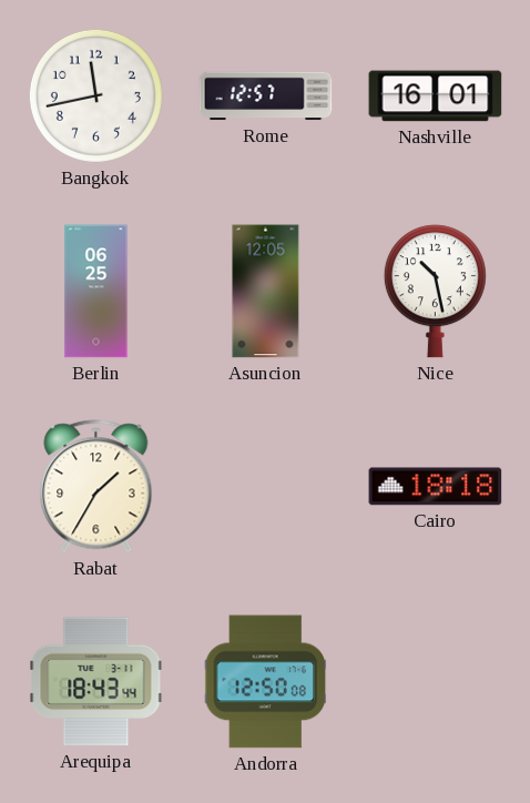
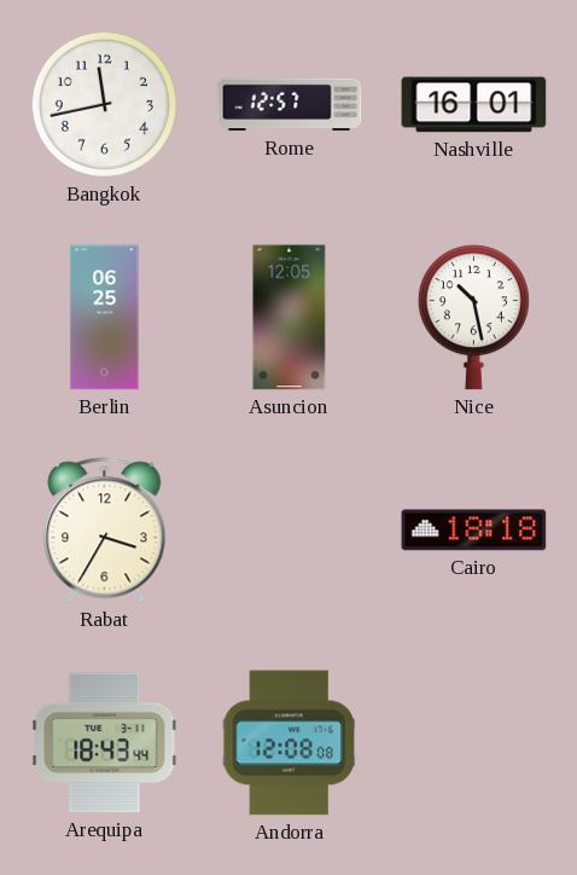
Rabat: 1:35 -> 3:35 (105, 531)
Andorra: 12:50 -> 12:08 (290, 743)
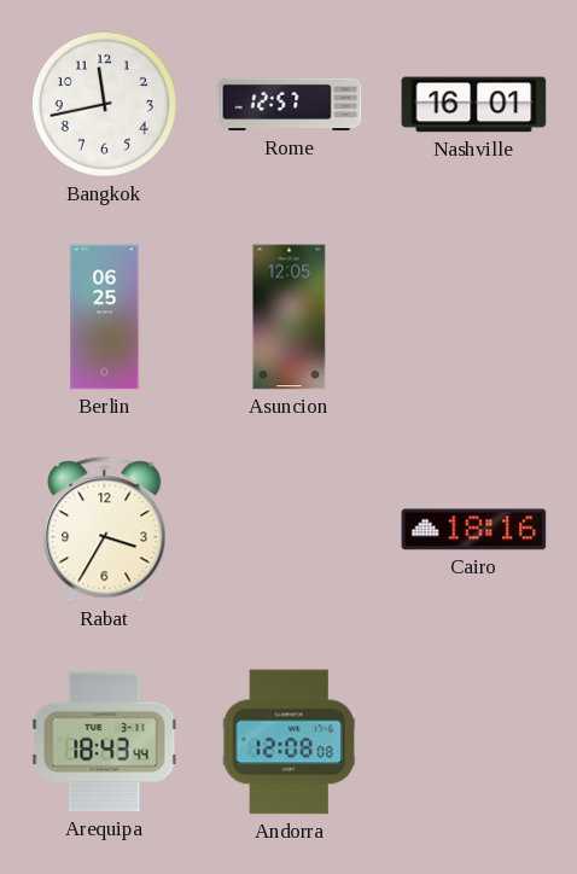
Nice: 10:28 -> none (473, 318)
Cairo: 18:18 -> 18:16 (474, 530)
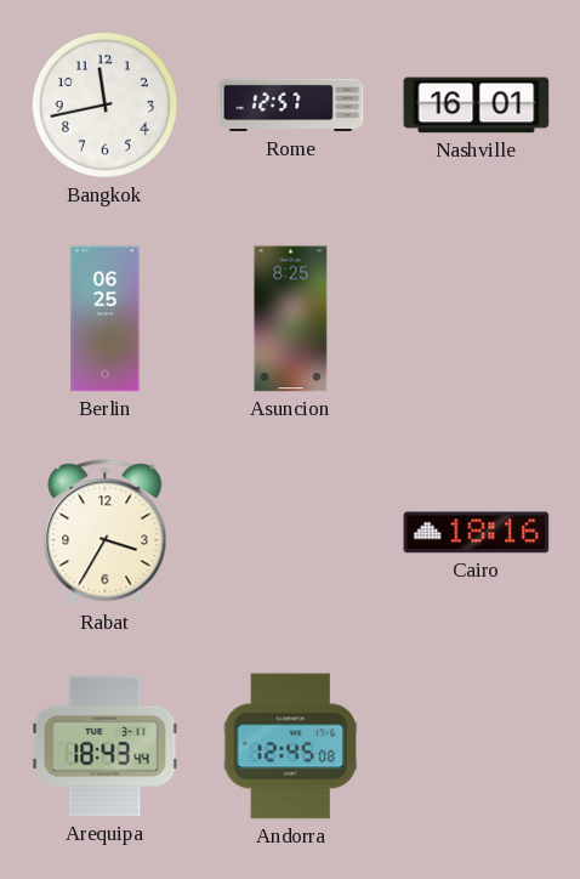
Asuncion: 12:05 -> 8:25 (291, 319)
Andorra: 12:08 -> 12:45 (291, 747)
